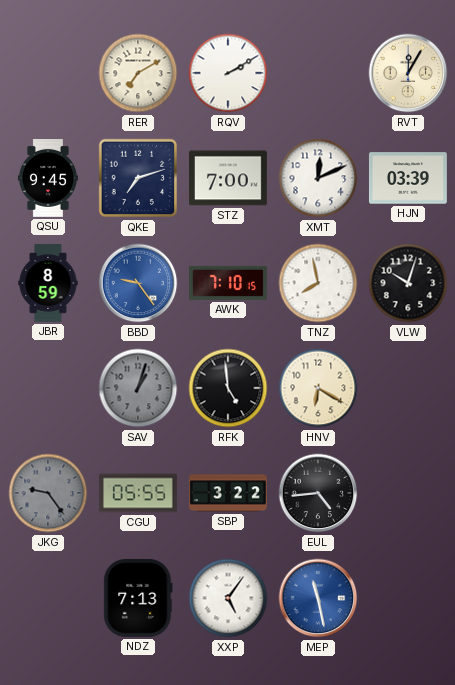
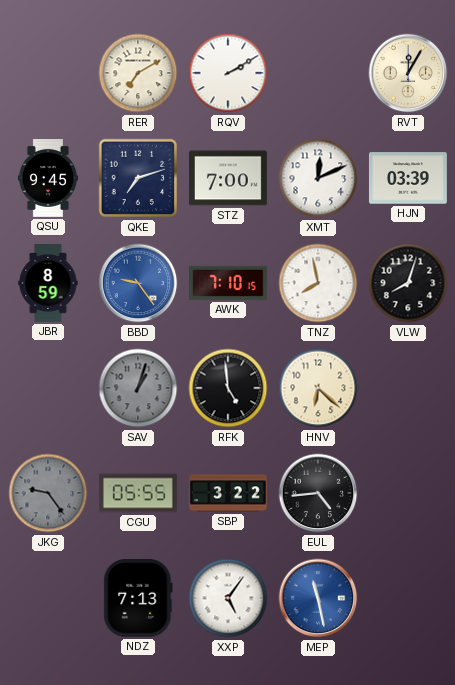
VLW: 10:03 -> 8:03 (408, 283)
HNV: 6:20 -> 6:22 (318, 388)
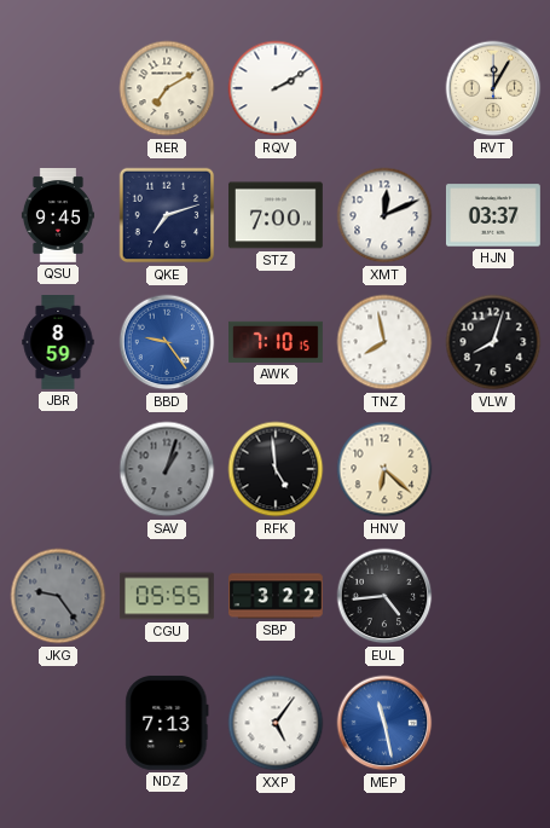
HJN: 03:39 -> 03:37 (493, 215)
